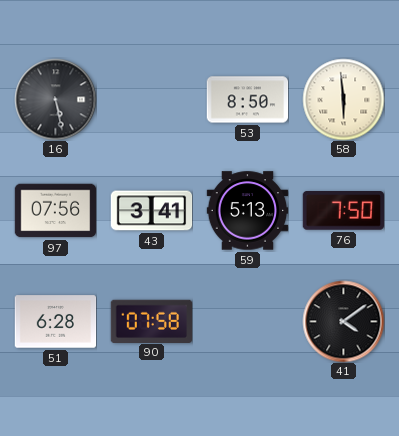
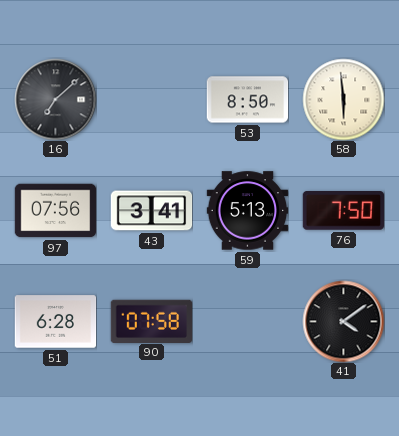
16: 5:28 -> 7:08 (55, 99)
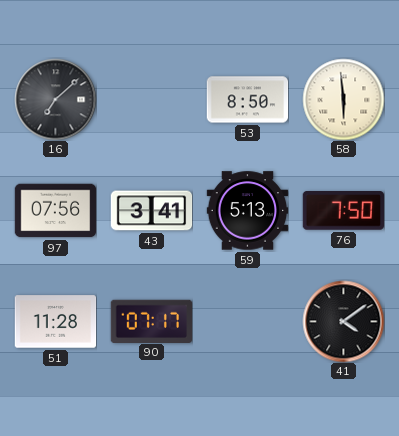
51: 6:28 -> 11:28 (55, 322)
90: 07:58 -> 07:17 (151, 321)
